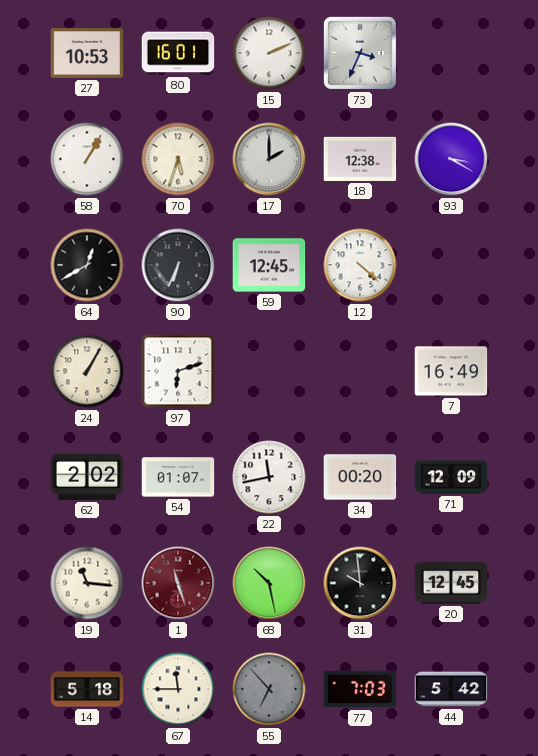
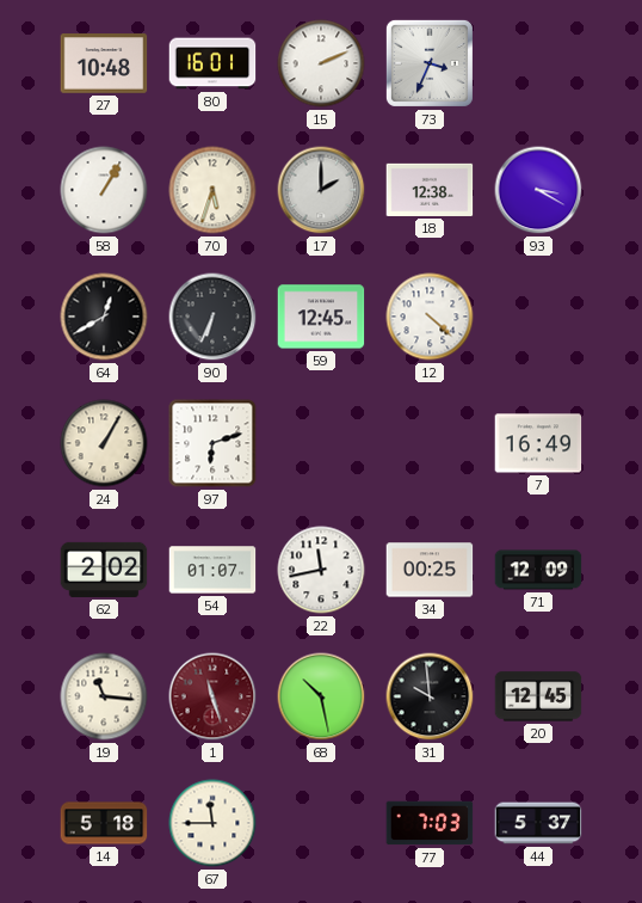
27: 10:53 -> 10:48 (104, 64)
34: 00:20 -> 00:25 (430, 570)
55: 6:53 -> none (269, 689)
44: 5:42 -> 5:37 (538, 823)
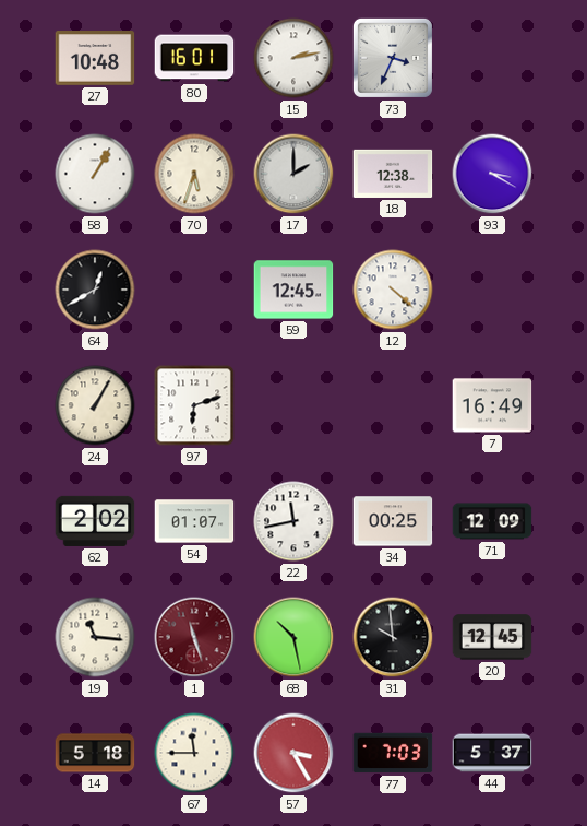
15: 2:11 -> 2:13 (293, 58)
90: 6:34 -> none (212, 317)
57: none -> 3:25 (293, 753)
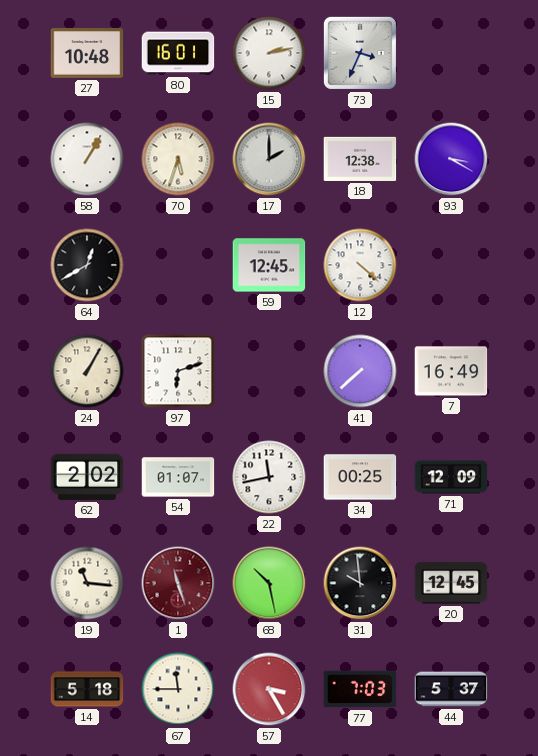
41: none -> 7:38 (360, 371)
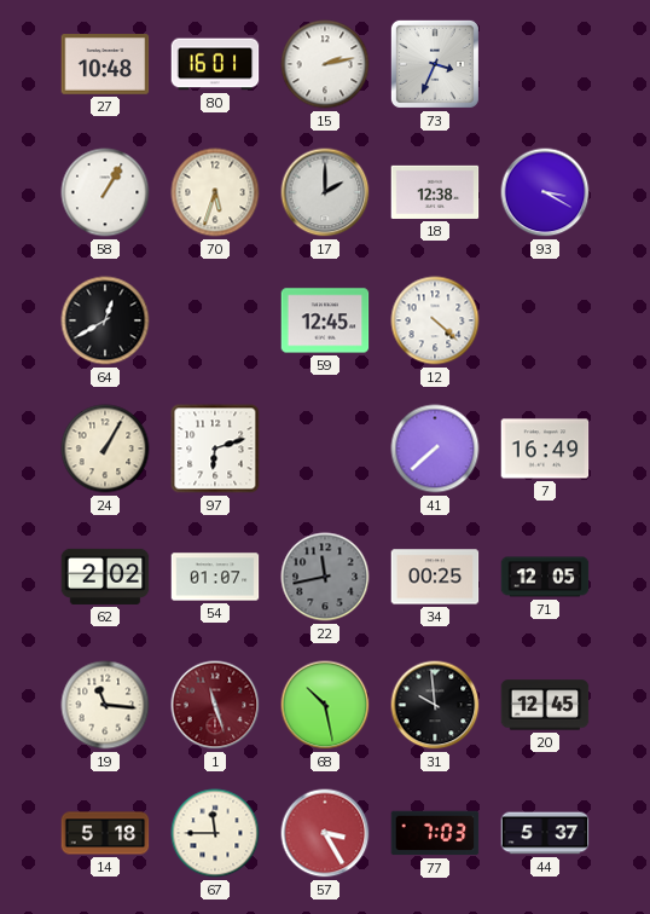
22 dial: white -> grey (325, 577)
71: 12:09 -> 12:05 (545, 577)
